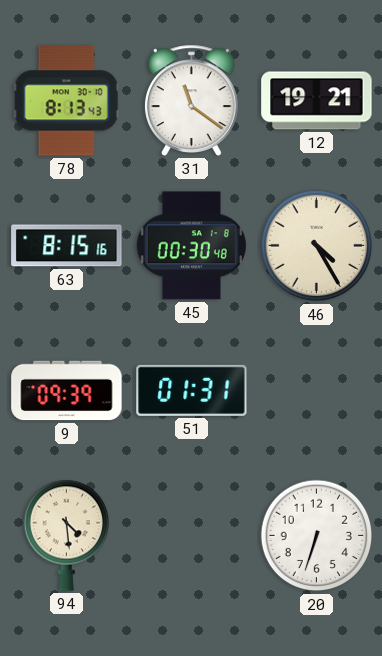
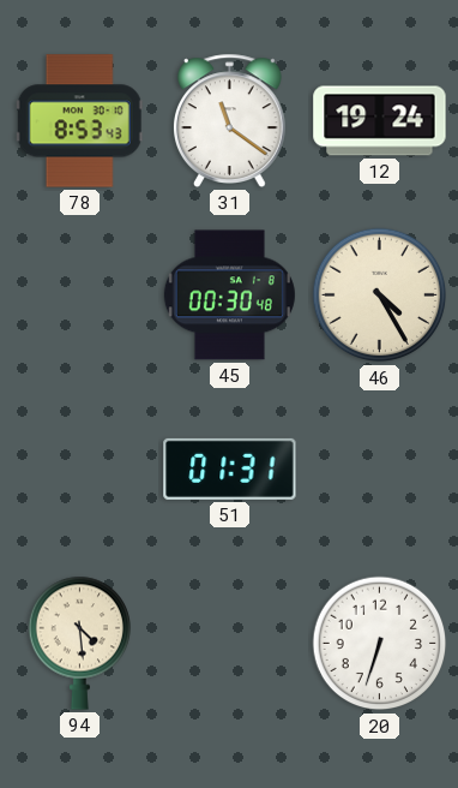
78: 8:13 -> 8:53 (79, 121)
12: 19:21 -> 19:24 (380, 121)
63: 8:15 -> none (67, 246)
9: 09:39 -> none (67, 391)
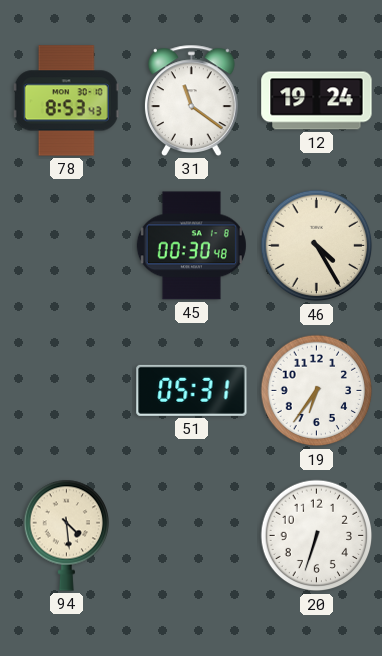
51: 01:31 -> 05:31 (192, 390)
19: none -> 6:36 (317, 391)
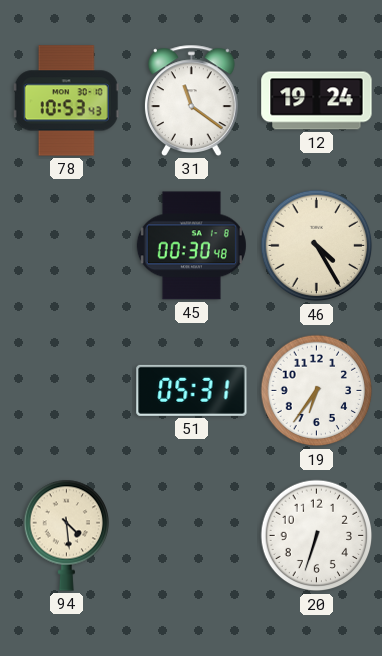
78: 8:53 -> 10:53 (66, 101)
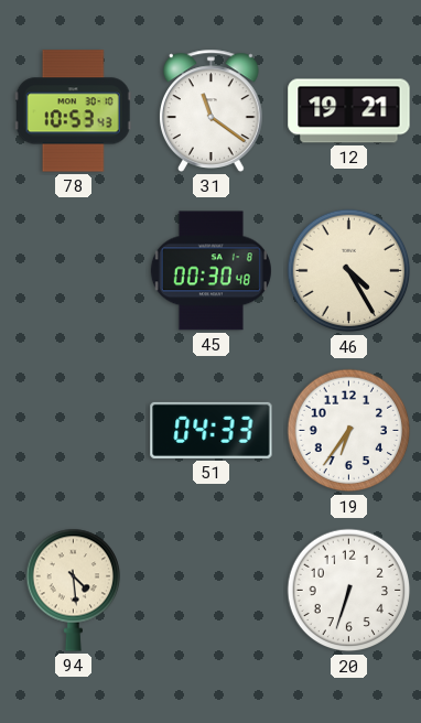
12: 19:24 -> 19:21 (349, 111)
51: 05:31 -> 04:33 (212, 430)
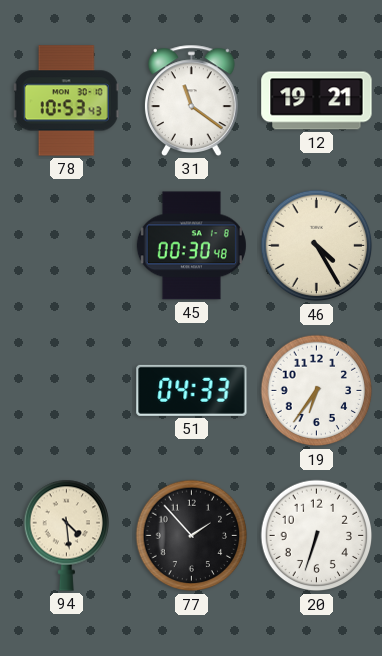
77: none -> 1:53 (192, 536)
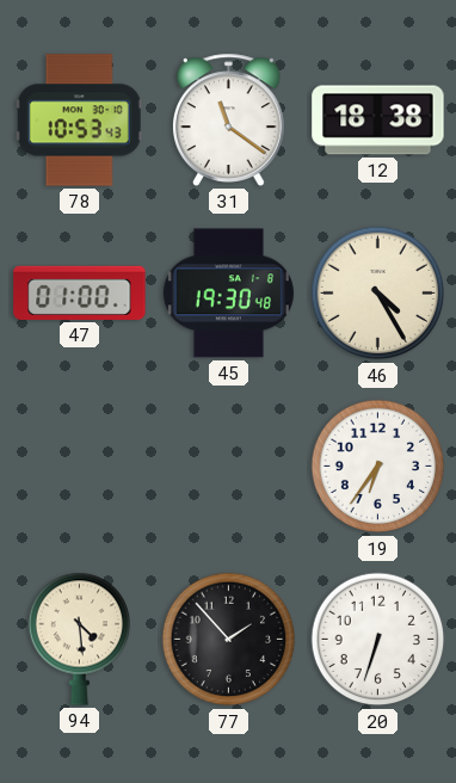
12: 19:21 -> 18:38 (378, 121)
47: none -> 01:00 (80, 292)
45: 00:30 -> 19:30 (228, 294)
51: 04:33 -> none (192, 390)
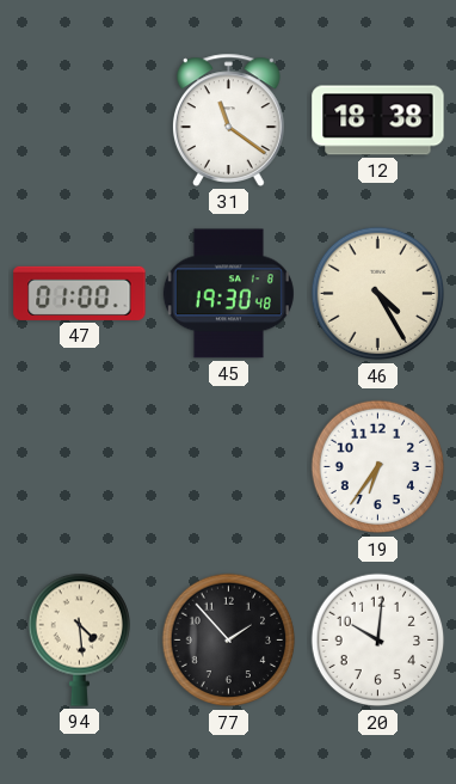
78: 10:53 -> none (79, 121)
20: 6:33 -> 10:01 (378, 641)
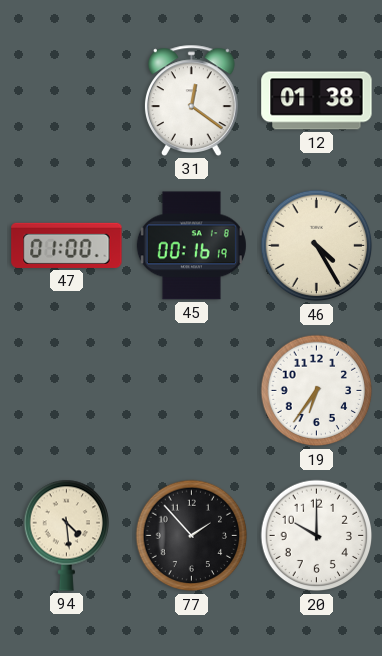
31: 11:21 -> 12:21 (191, 100)
12: 18:38 -> 01:38 (317, 101)
45: 19:30 -> 00:16 (191, 246)
20: 10:01 -> 10:00 (317, 536)
